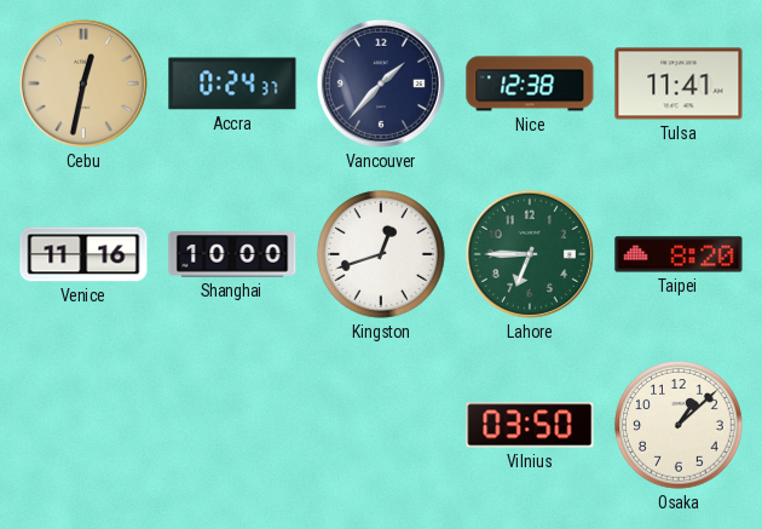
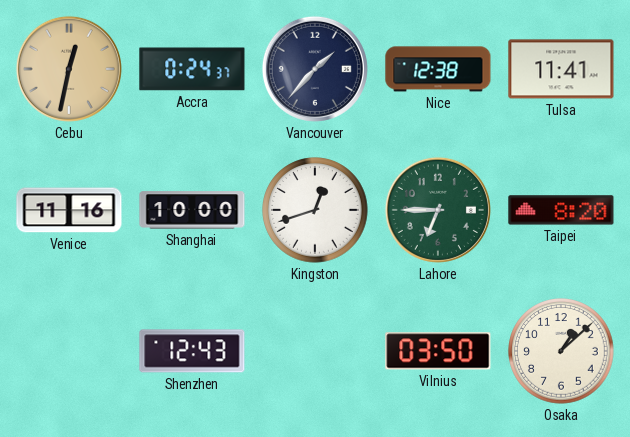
Shenzhen: none -> 12:43 (192, 351)
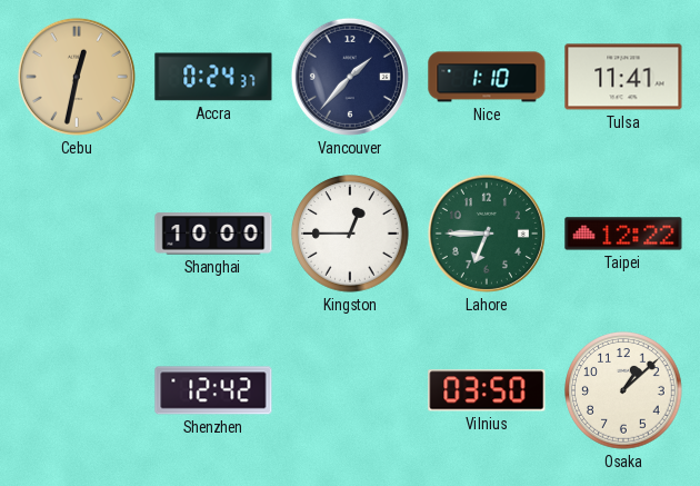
Nice: 12:38 -> 1:10 (487, 77)
Venice: 11:16 -> none (69, 210)
Kingston: 12:42 -> 12:45 (350, 234)
Taipei: 8:20 -> 12:22 (623, 234)
Shenzhen: 12:43 -> 12:42 (213, 390)
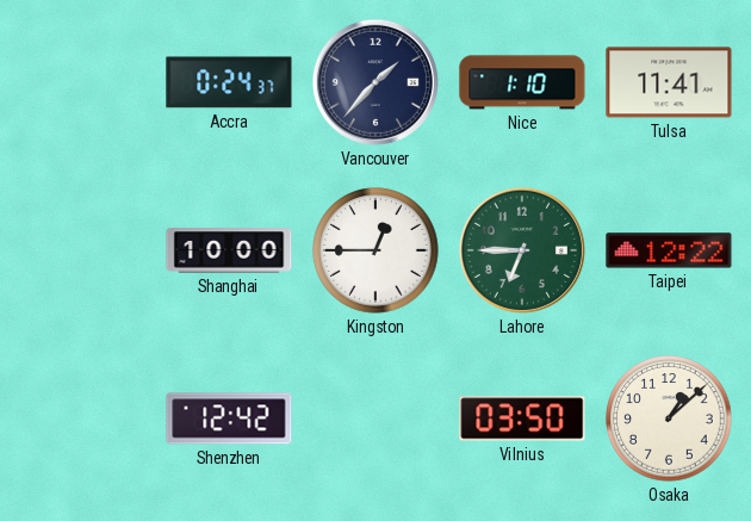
Cebu: 12:32 -> none (77, 77)
